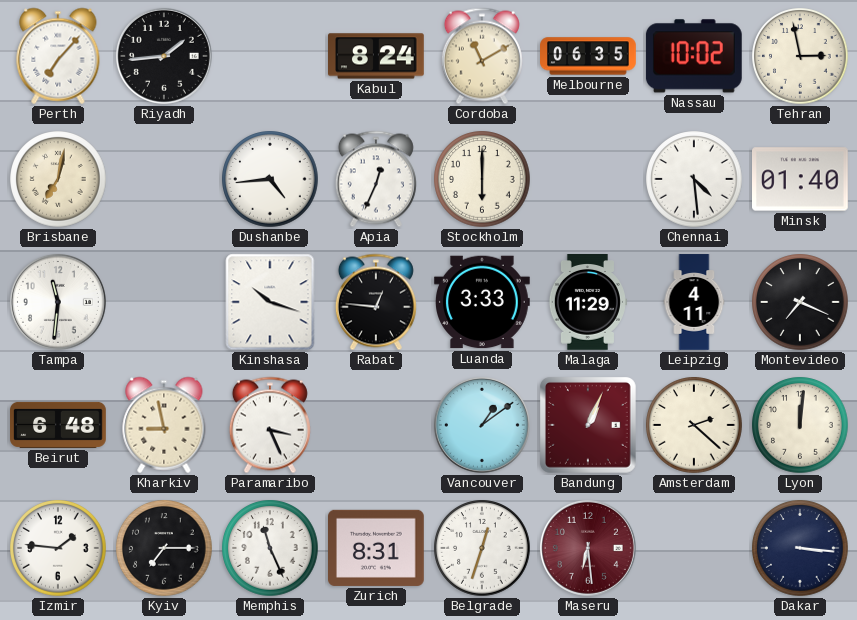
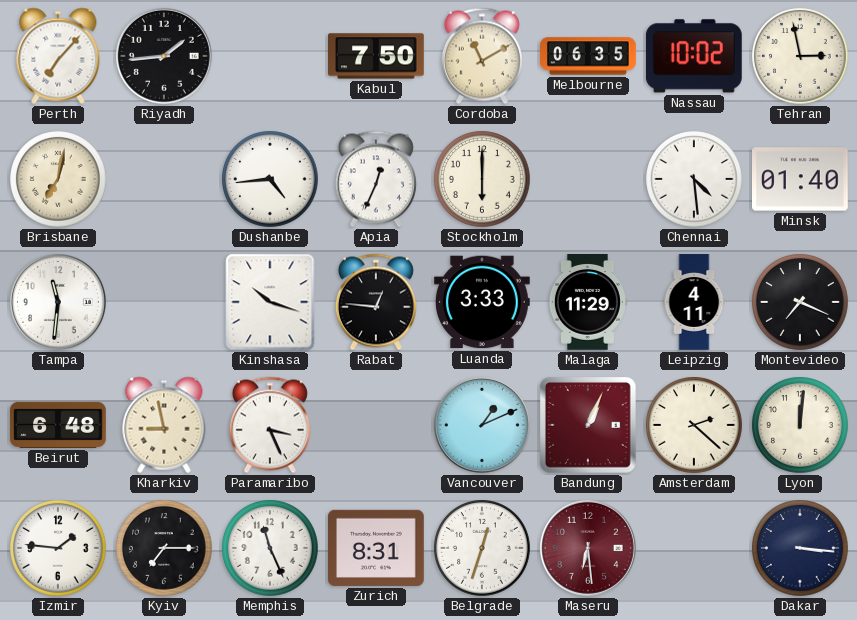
Kabul: 8:24 -> 7:50 (377, 56)
Vancouver: 1:09 -> 1:11 (482, 425)
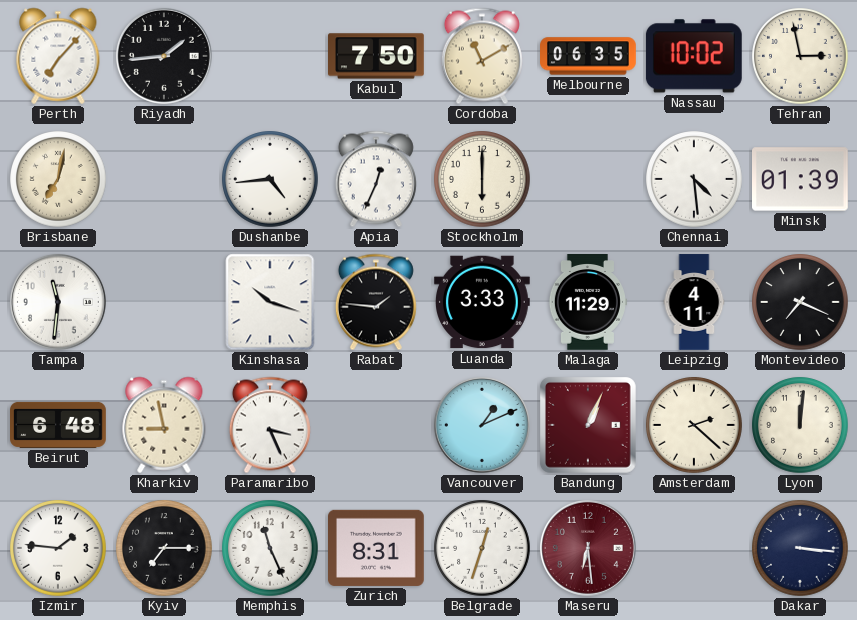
Minsk: 01:40 -> 01:39 (801, 179)
Rabat: 12:46 -> 1:46 (376, 302)
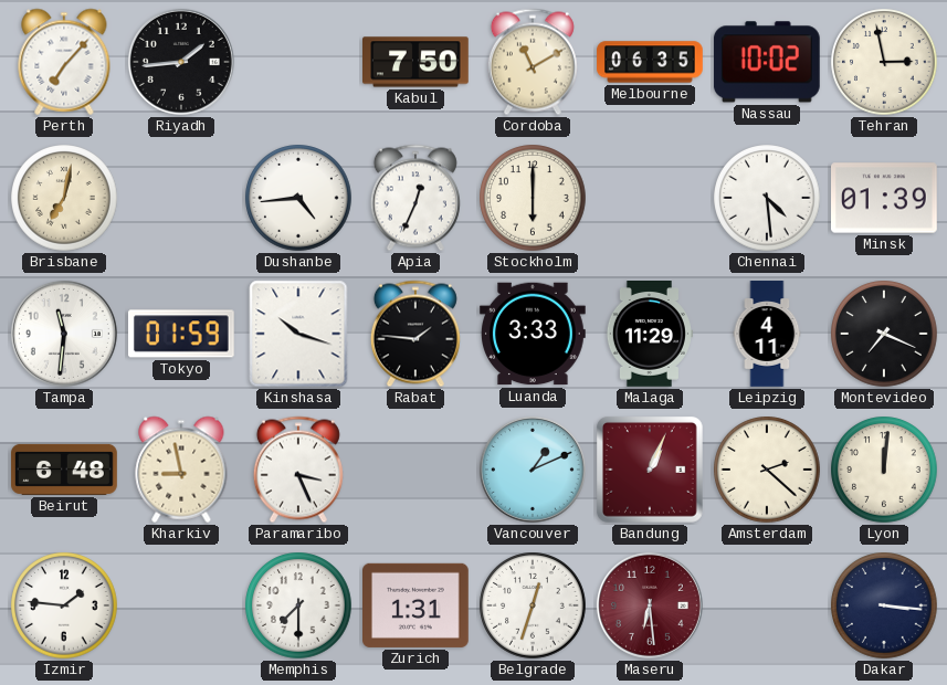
Tokyo: none -> 01:59 (181, 334)
Kyiv: 7:15 -> none (164, 548)
Memphis: 11:26 -> 7:30 (298, 605)
Zurich: 8:31 -> 1:31 (417, 605)
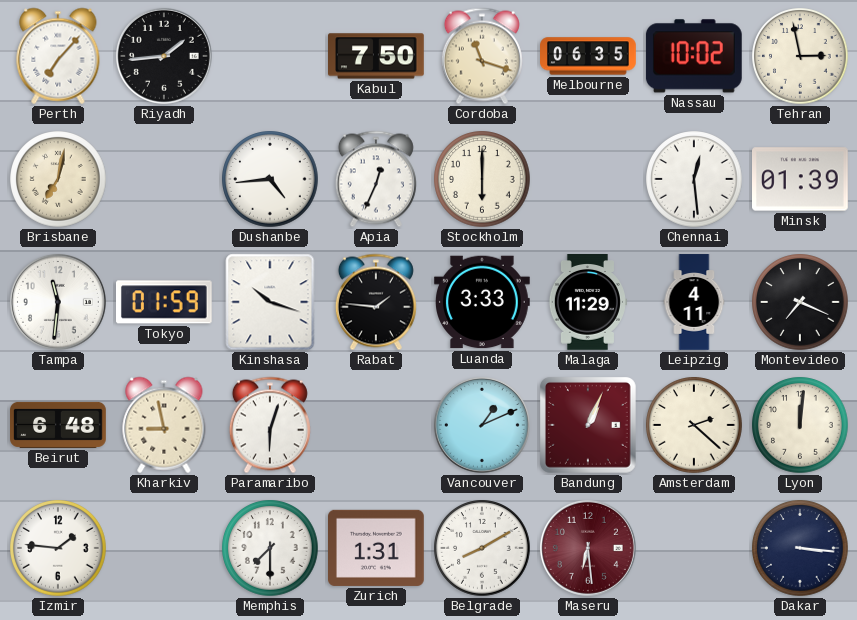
Cordoba: 11:10 -> 11:18 (482, 56)
Chennai: 4:29 -> 12:29 (694, 179)
Paramaribo: 3:26 -> 6:03 (270, 425)
Belgrade: 12:33 -> 8:10 (482, 548)
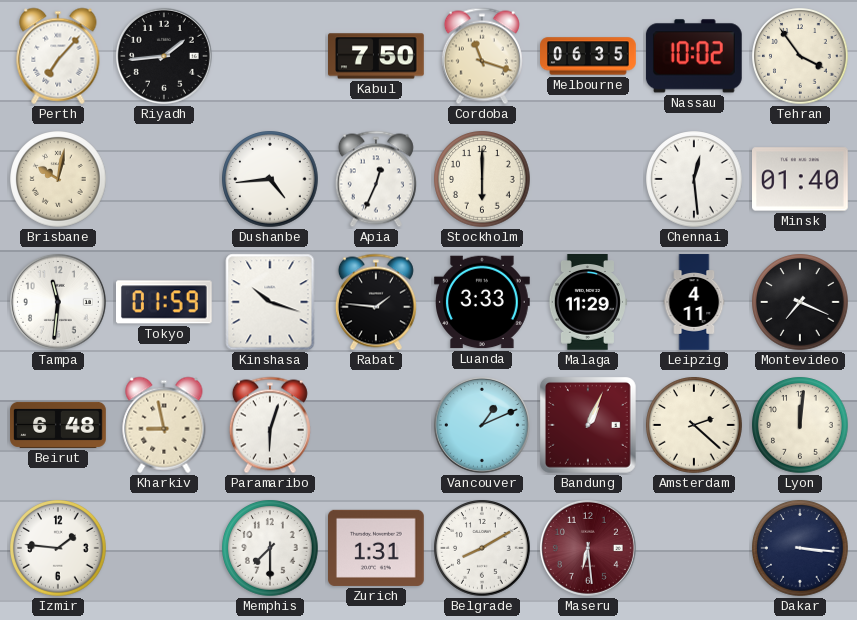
Tehran: 2:58 -> 3:54 (800, 56)
Brisbane: 7:02 -> 10:02 (58, 179)
Minsk: 01:39 -> 01:40 (801, 179)
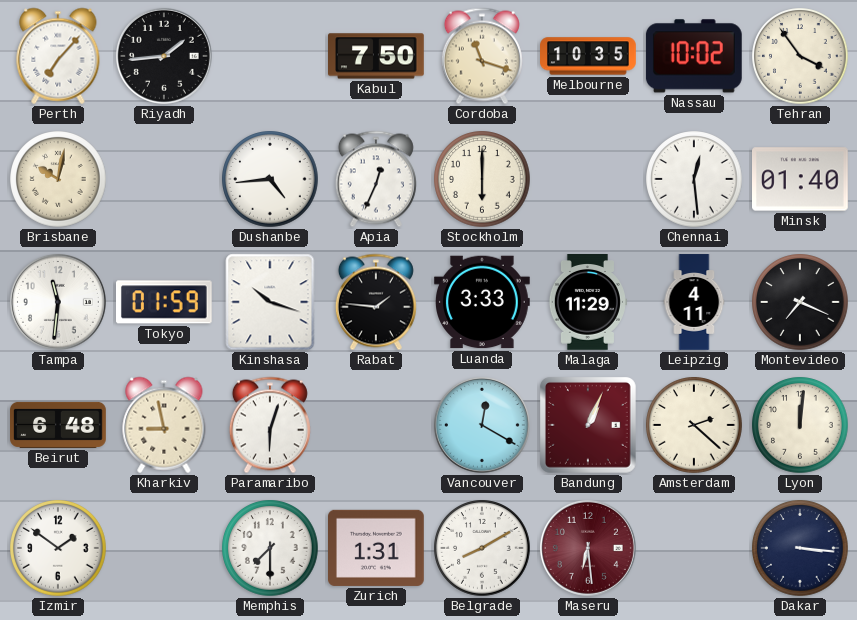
Melbourne: 06:35 -> 10:35 (588, 56)
Vancouver: 1:11 -> 12:20 (482, 425)
Izmir: 1:46 -> 1:51 (58, 548)
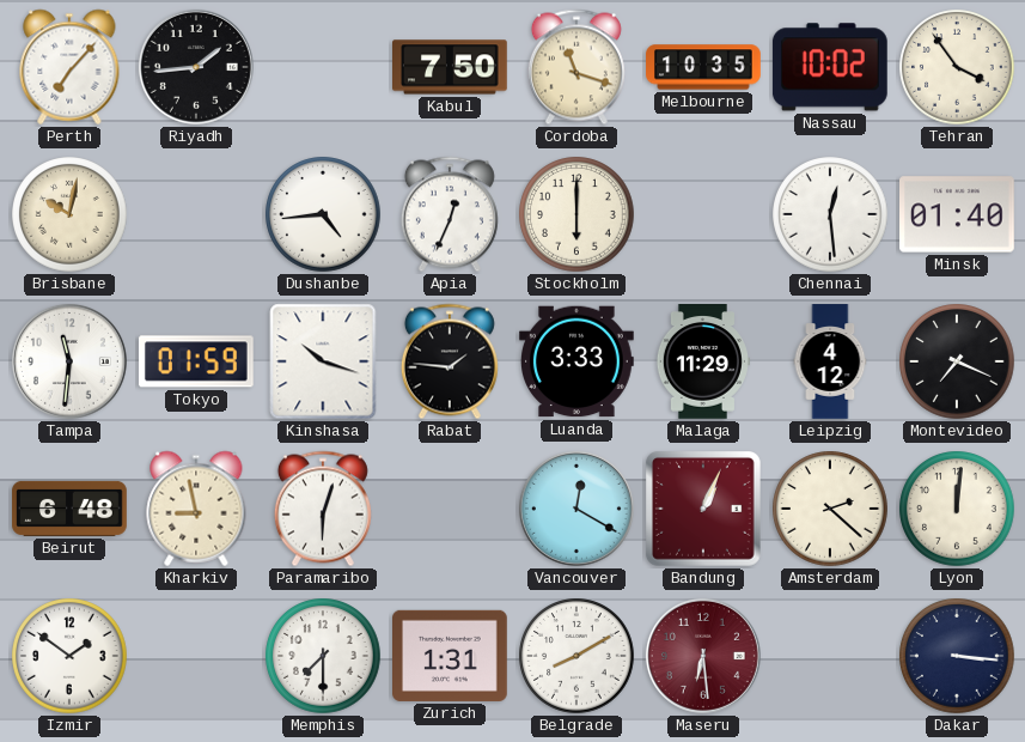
Leipzig: 4:11 -> 4:12 (830, 361)
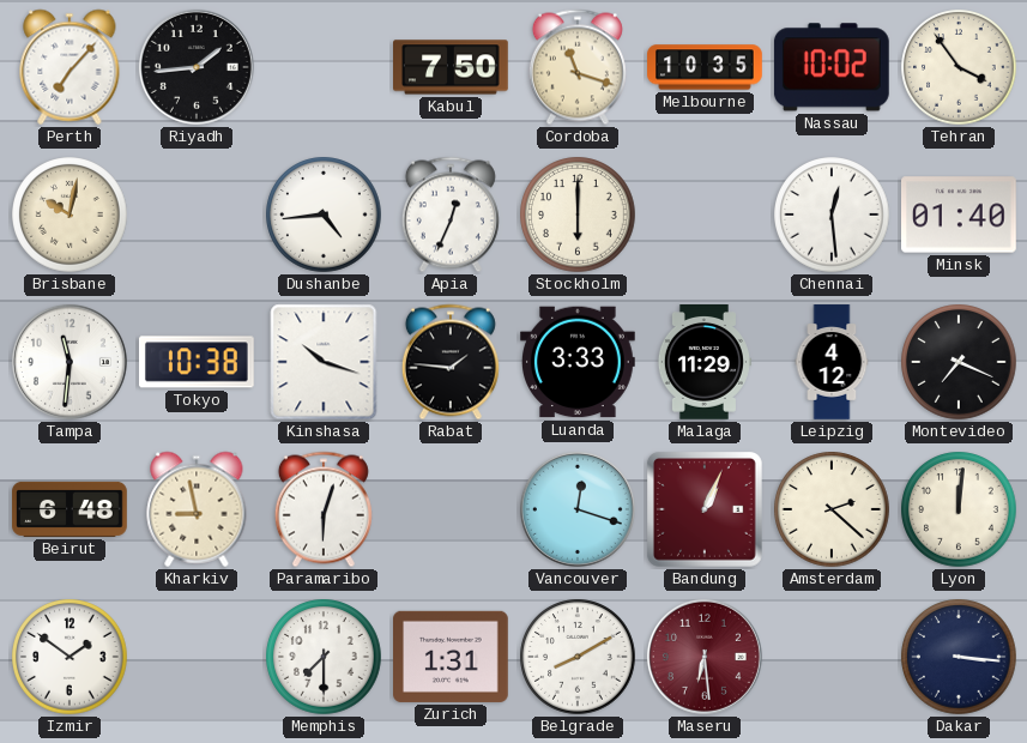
Tokyo: 01:59 -> 10:38 (197, 362)
Vancouver: 12:20 -> 12:18 (578, 509)
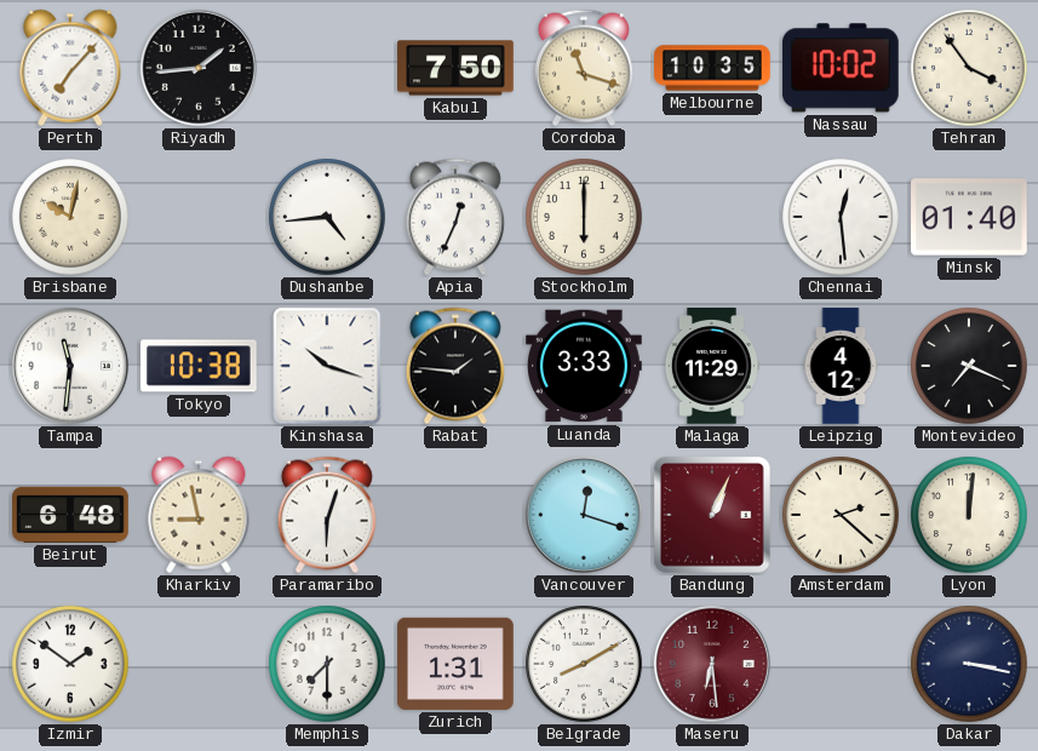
Dakar: 3:16 -> 3:17 (969, 664)
